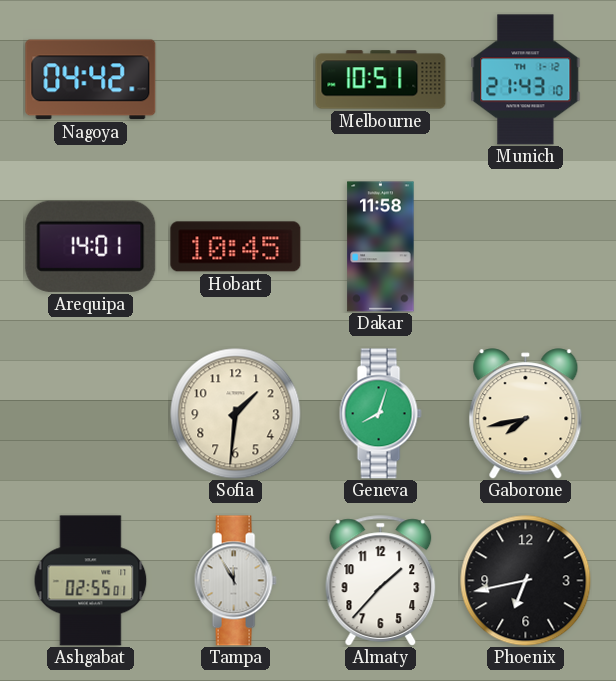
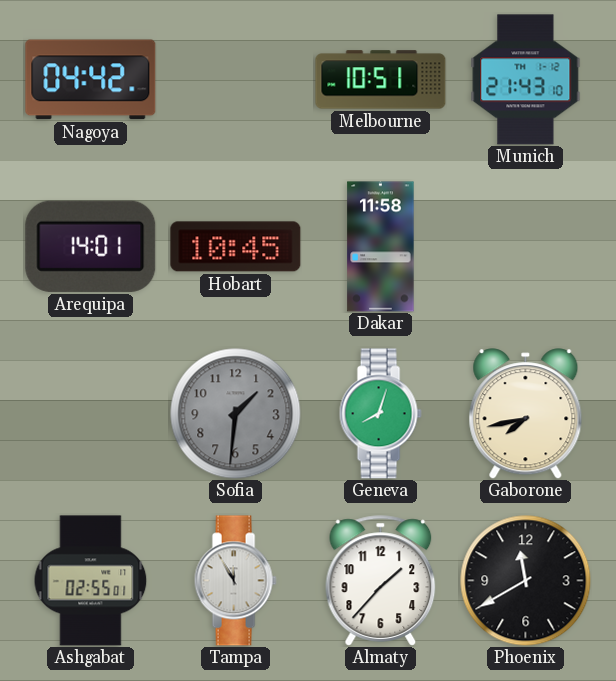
Sofia dial: cream -> grey (236, 414)
Phoenix: 6:43 -> 11:40 (526, 581)
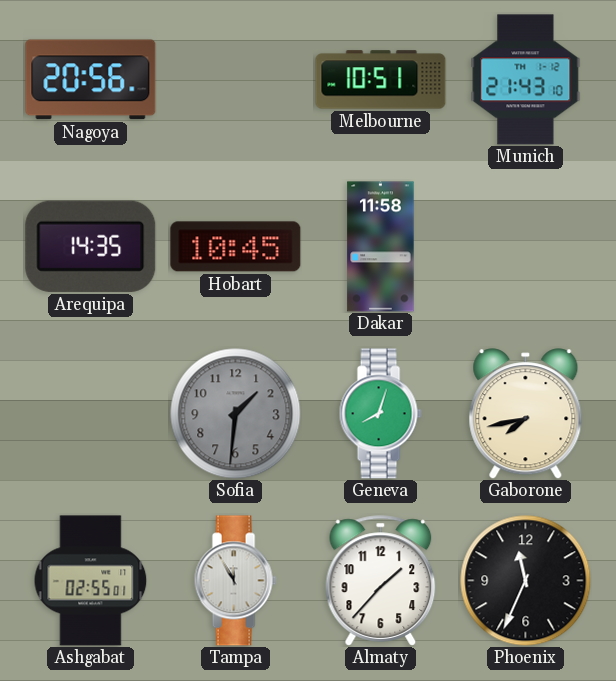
Nagoya: 04:42 -> 20:56 (91, 80)
Arequipa: 14:01 -> 14:35 (91, 246)
Phoenix: 11:40 -> 11:34 (526, 581)
